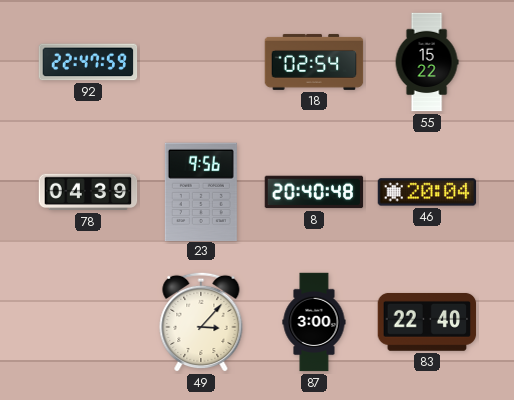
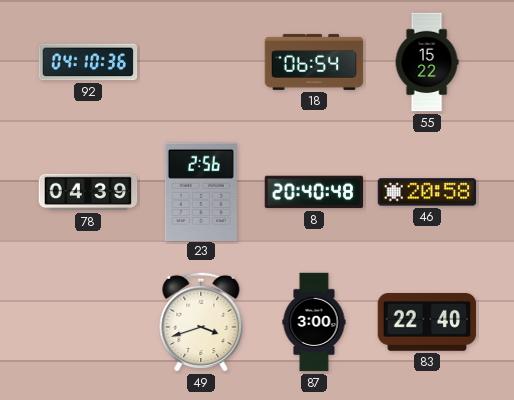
92: 22:47 -> 04:10 (88, 62)
18: 02:54 -> 06:54 (314, 62)
23: 9:56 -> 2:56 (201, 191)
46: 20:04 -> 20:58 (427, 192)
49: 3:07 -> 3:42 (201, 322)
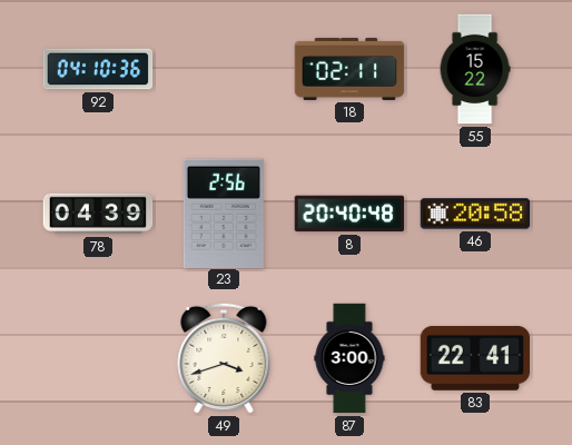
18: 06:54 -> 02:11 (349, 69)
83: 22:40 -> 22:41 (475, 358)
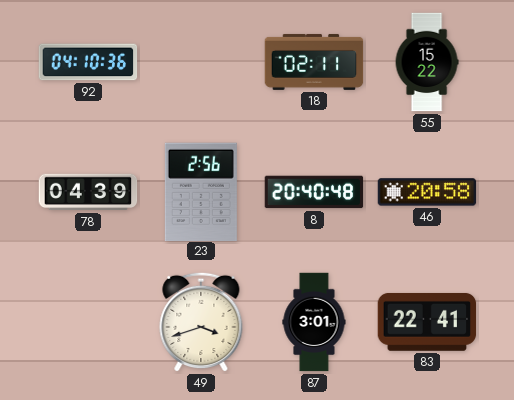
87: 3:00 -> 3:01 (314, 322)
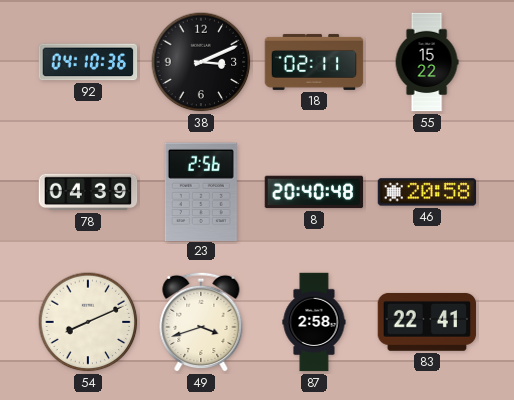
38: none -> 3:11 (201, 62)
54: none -> 8:11 (88, 322)
87: 3:01 -> 2:58 (314, 322)
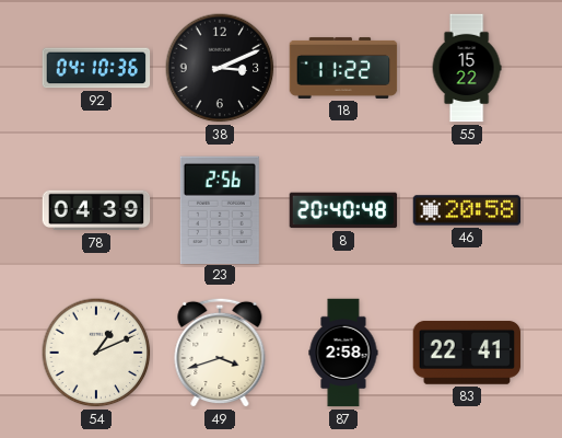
18: 02:11 -> 11:22 (343, 68)
54: 8:11 -> 1:11 (96, 353)
